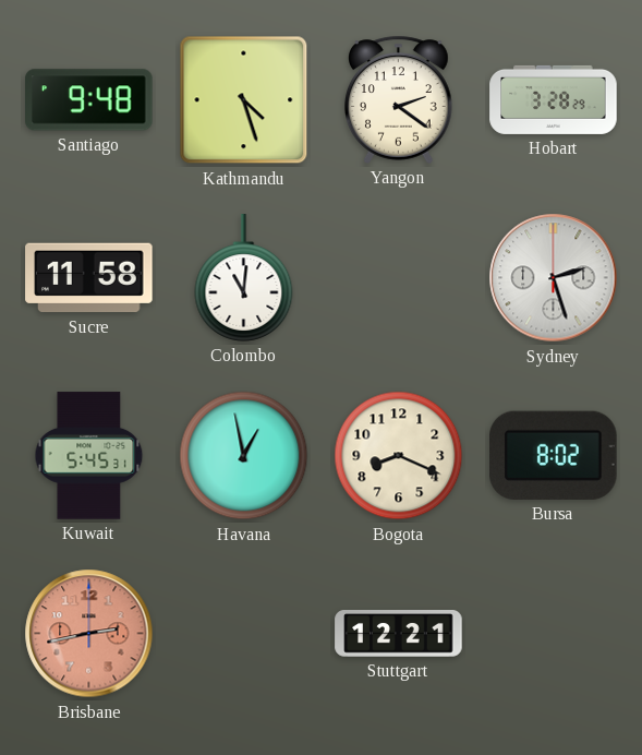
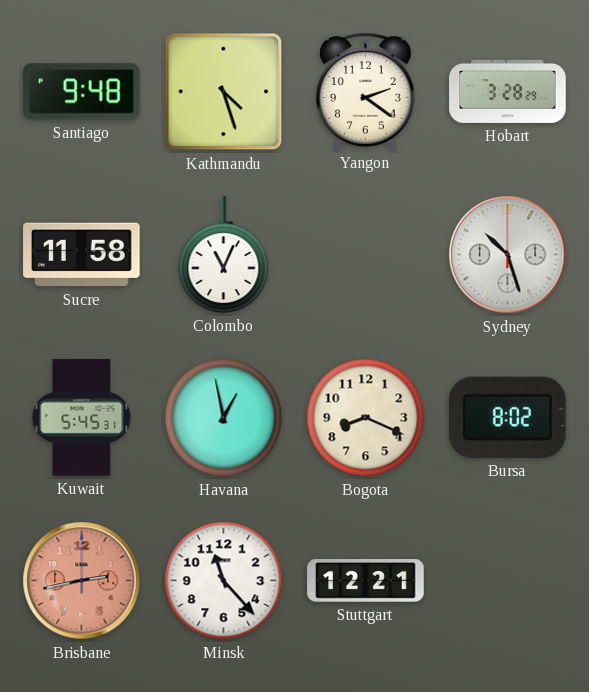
Colombo: 11:01 -> 11:04 (224, 255)
Sydney: 2:27 -> 10:27 (508, 255)
Minsk: none -> 11:23 (224, 581)
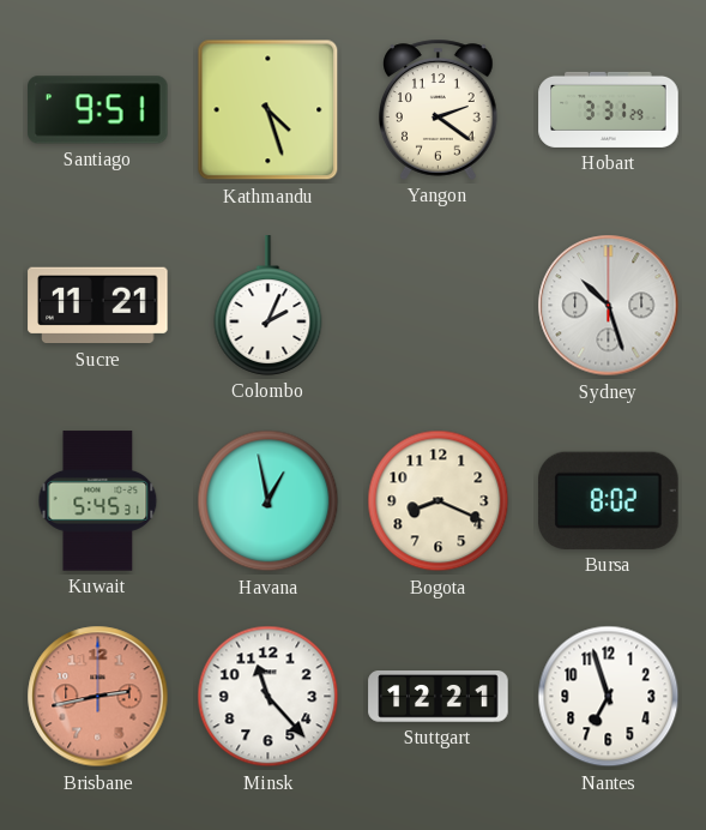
Santiago: 9:48 -> 9:51 (98, 110)
Hobart: 3:28 -> 3:31 (609, 109)
Sucre: 11:58 -> 11:21 (98, 306)
Colombo: 11:04 -> 2:04 (268, 306)
Nantes: none -> 6:57 (609, 697)
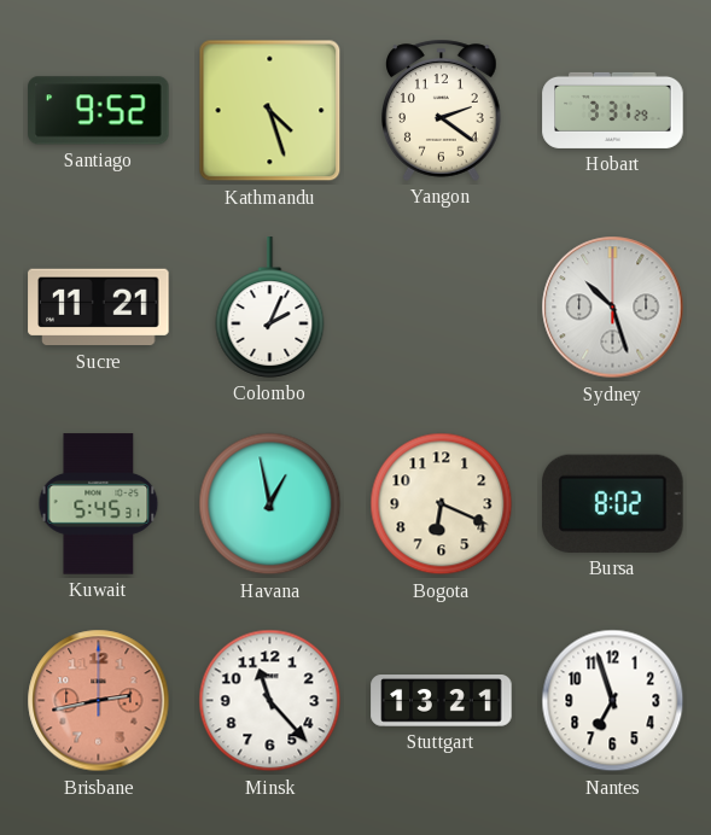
Santiago: 9:51 -> 9:52 (99, 111)
Bogota: 8:19 -> 6:19 (442, 504)
Stuttgart: 12:21 -> 13:21 (442, 701)
